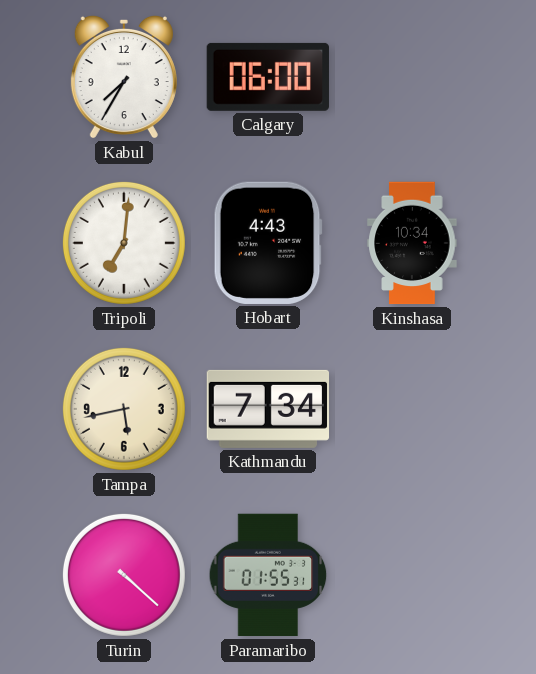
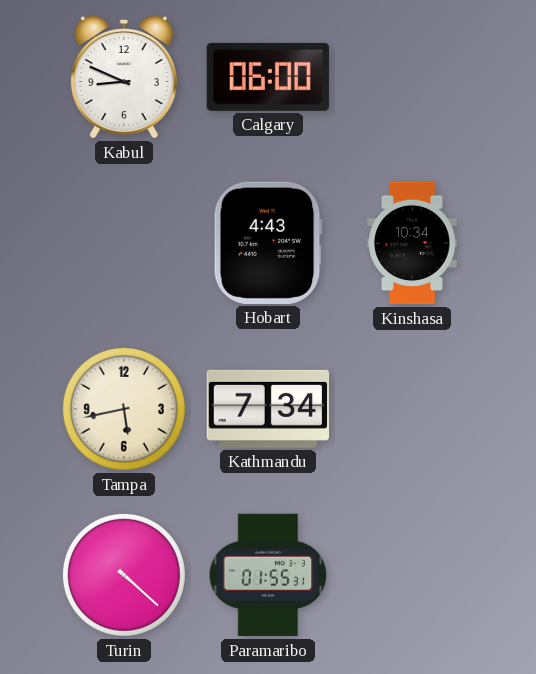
Kabul: 7:35 -> 8:49 (124, 77)
Tripoli: 7:01 -> none (124, 243)
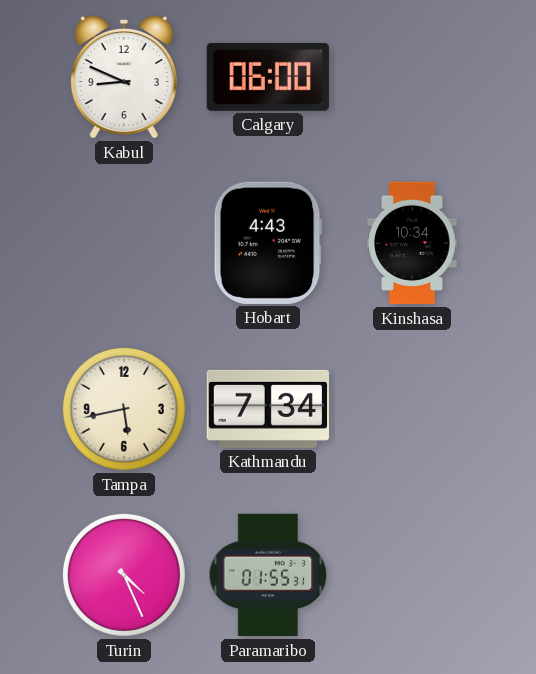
Turin: 4:22 -> 4:26 (124, 575)
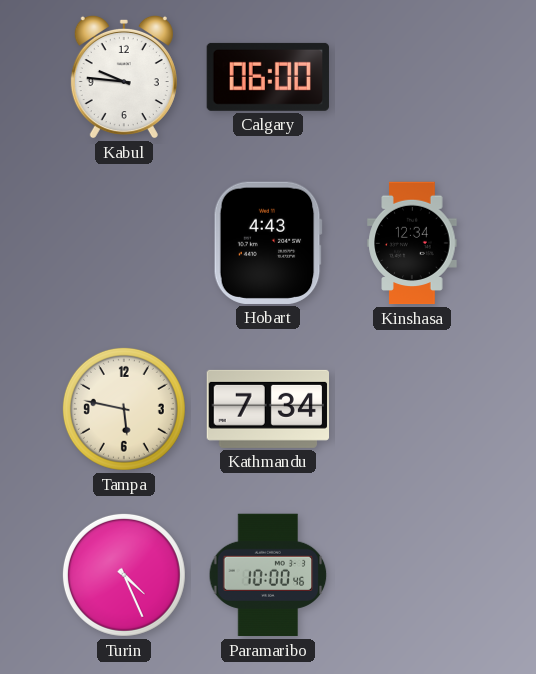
Kabul: 8:49 -> 9:46 (124, 77)
Kinshasa: 10:34 -> 12:34 (412, 243)
Tampa: 5:43 -> 5:47 (124, 409)
Paramaribo: 01:55 -> 10:00 (268, 575)
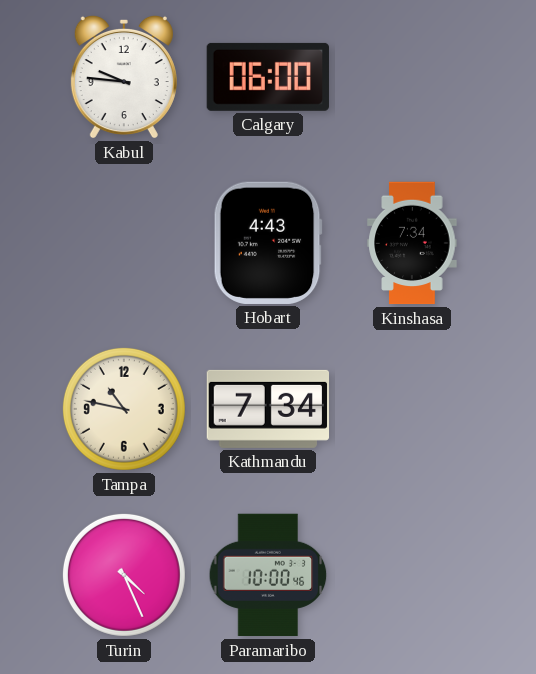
Kinshasa: 12:34 -> 7:34 (412, 243)
Tampa: 5:47 -> 10:47 (124, 409)
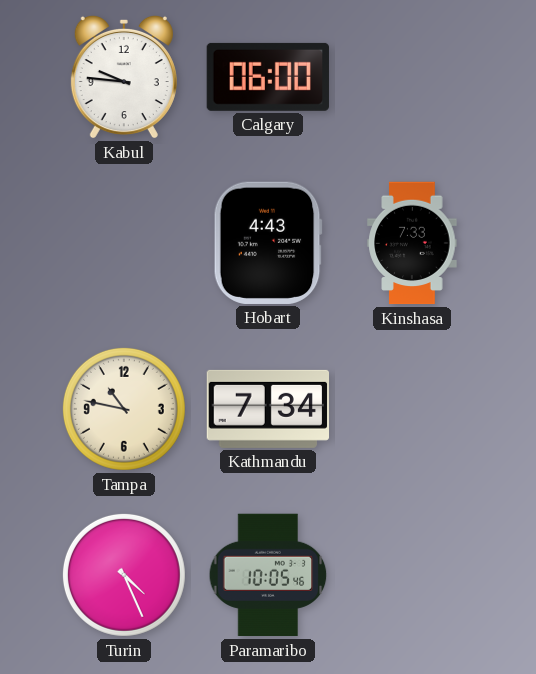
Kinshasa: 7:34 -> 7:33 (412, 243)
Paramaribo: 10:00 -> 10:05 (268, 575)
